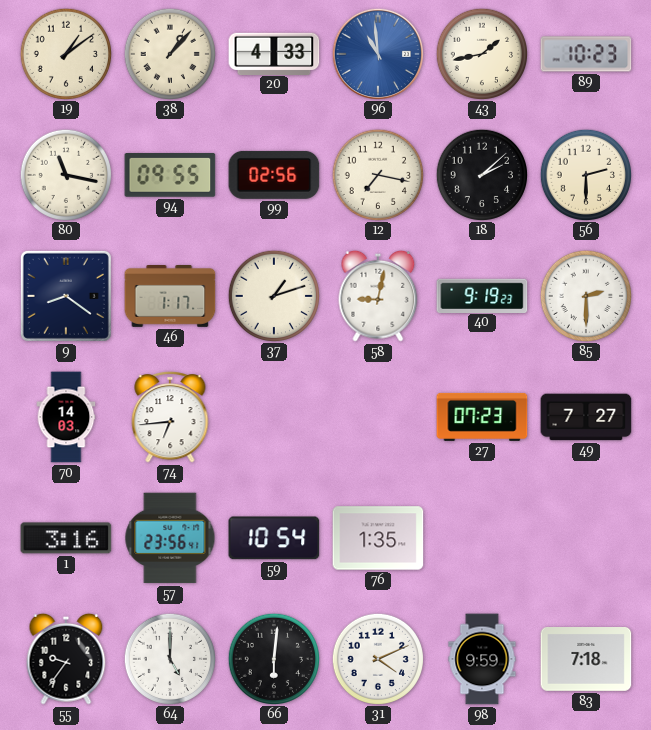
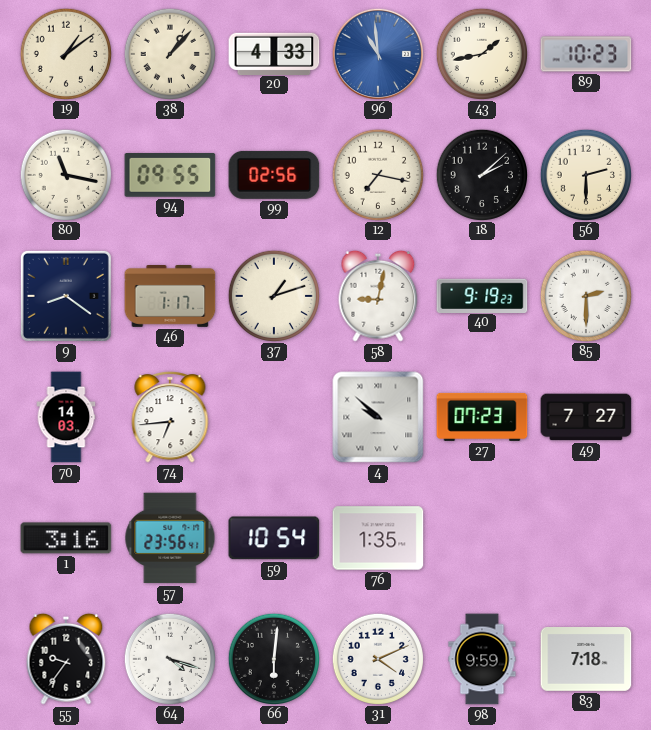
4: none -> 9:52 (378, 417)
64: 5:00 -> 4:18 (169, 658)
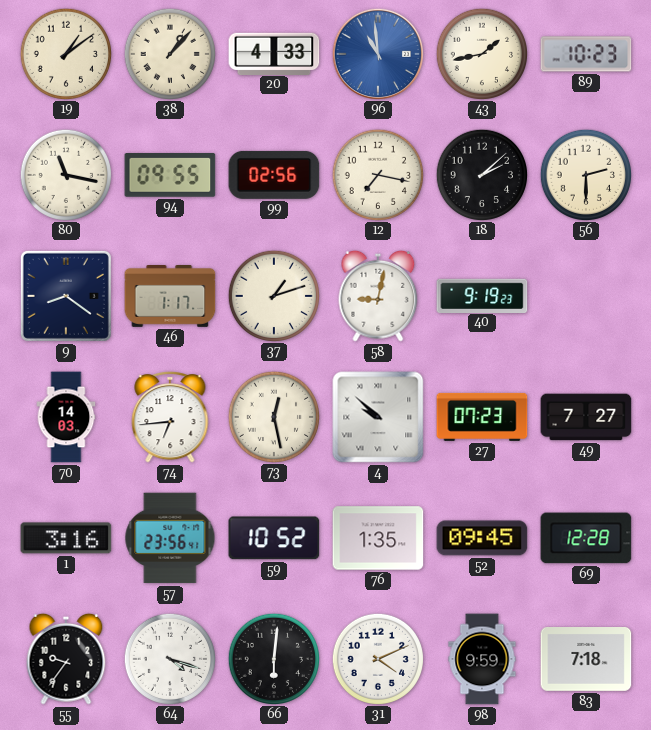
85: 2:30 -> none (585, 295)
73: none -> 12:28 (273, 416)
59: 10:54 -> 10:52 (274, 538)
52: none -> 09:45 (482, 538)
69: none -> 12:28 (586, 538)
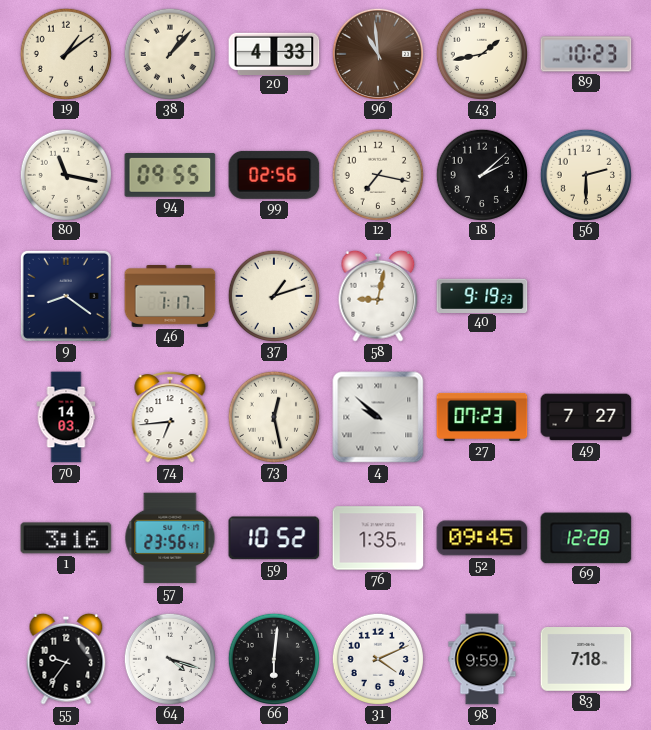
96 dial: blue -> brown (377, 53)
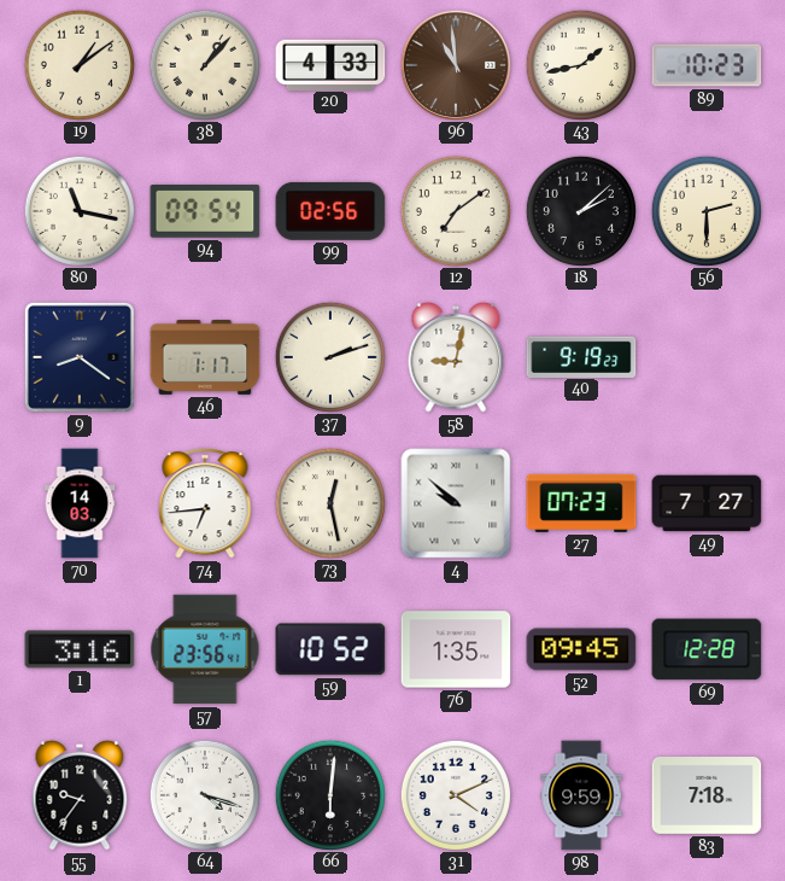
94: 09:55 -> 09:54 (205, 212)
12: 7:17 -> 7:09 (455, 210)
37: 1:12 -> 2:12 (329, 356)
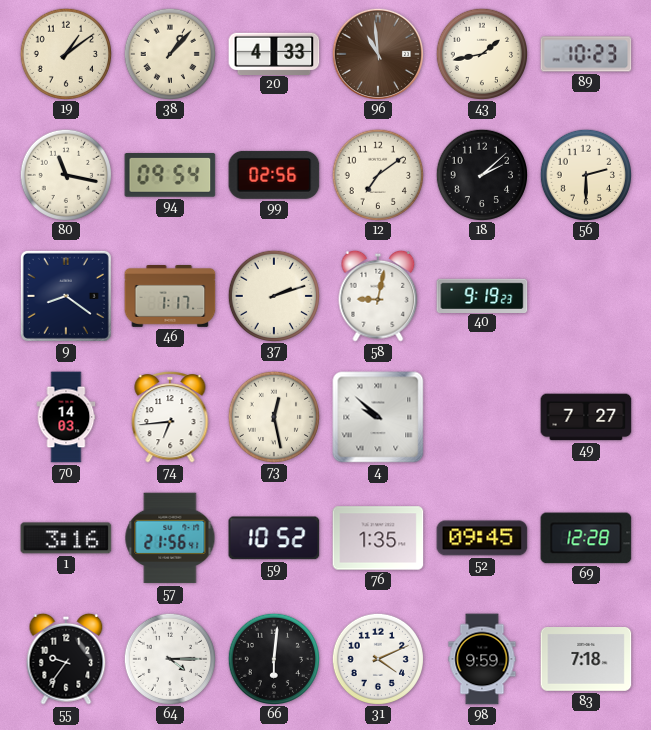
27: 07:23 -> none (581, 503)
57: 23:56 -> 21:56 (170, 538)
64: 4:18 -> 4:15 (169, 658)
